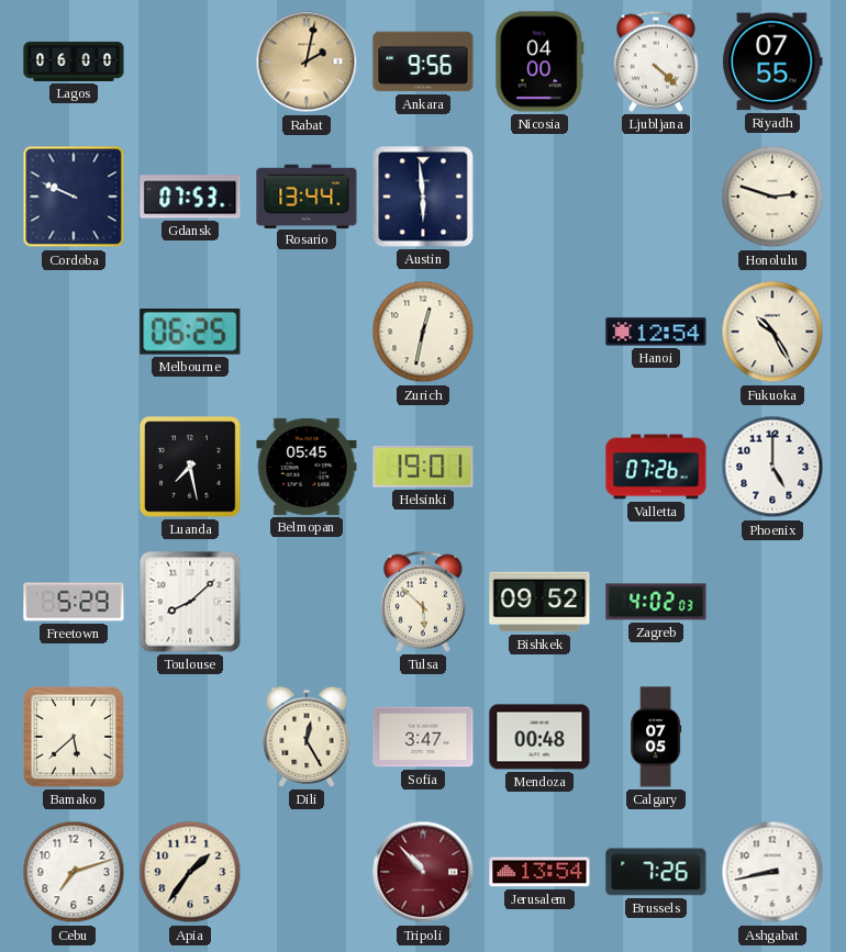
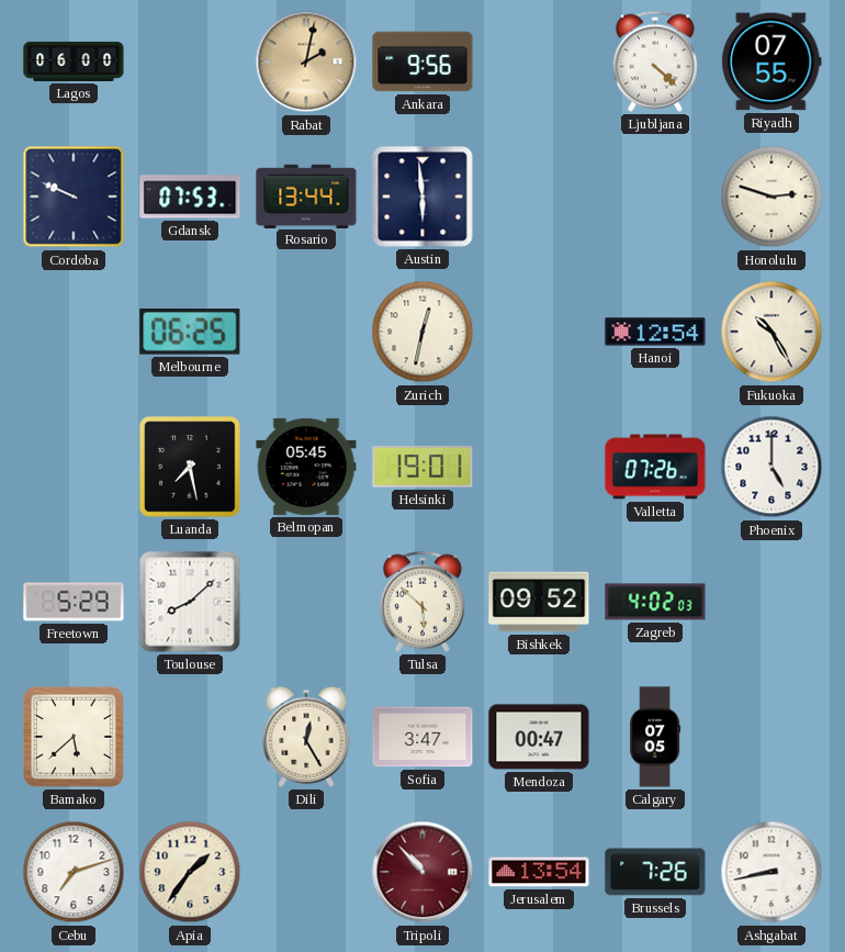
Nicosia: 04:00 -> none (539, 61)
Mendoza: 00:48 -> 00:47 (539, 737)
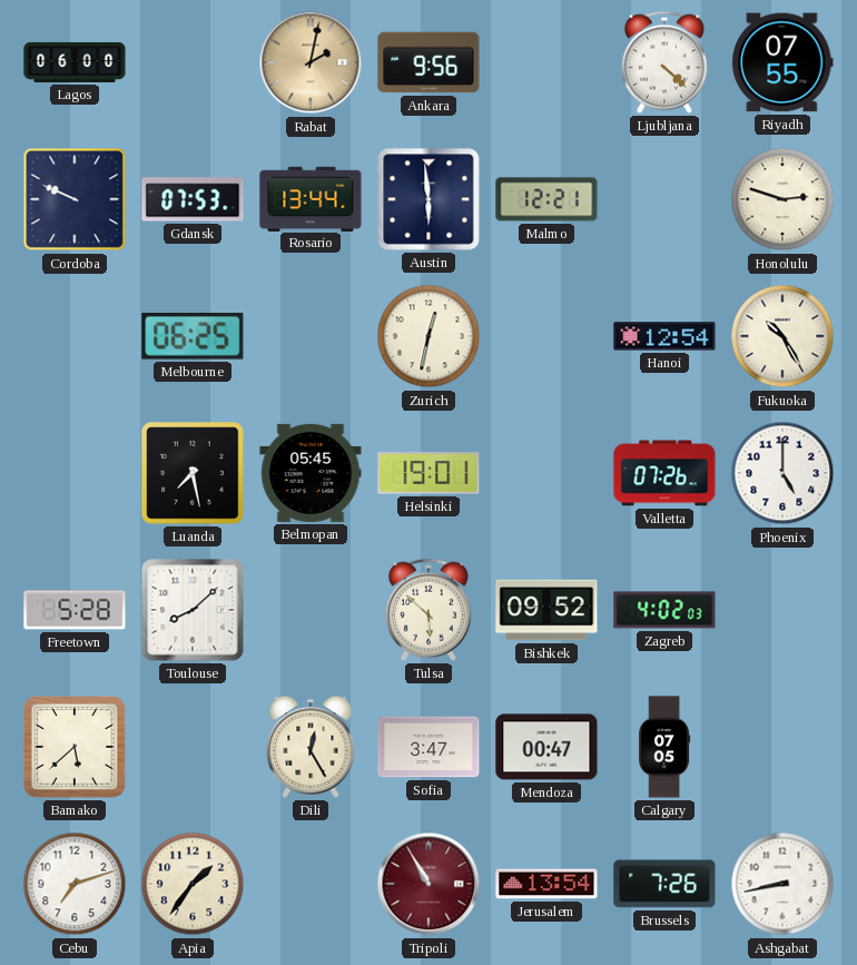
Malmo: none -> 12:21 (546, 199)
Freetown: 5:29 -> 5:28 (75, 610)
Tripoli: 10:53 -> 10:55 (428, 884)
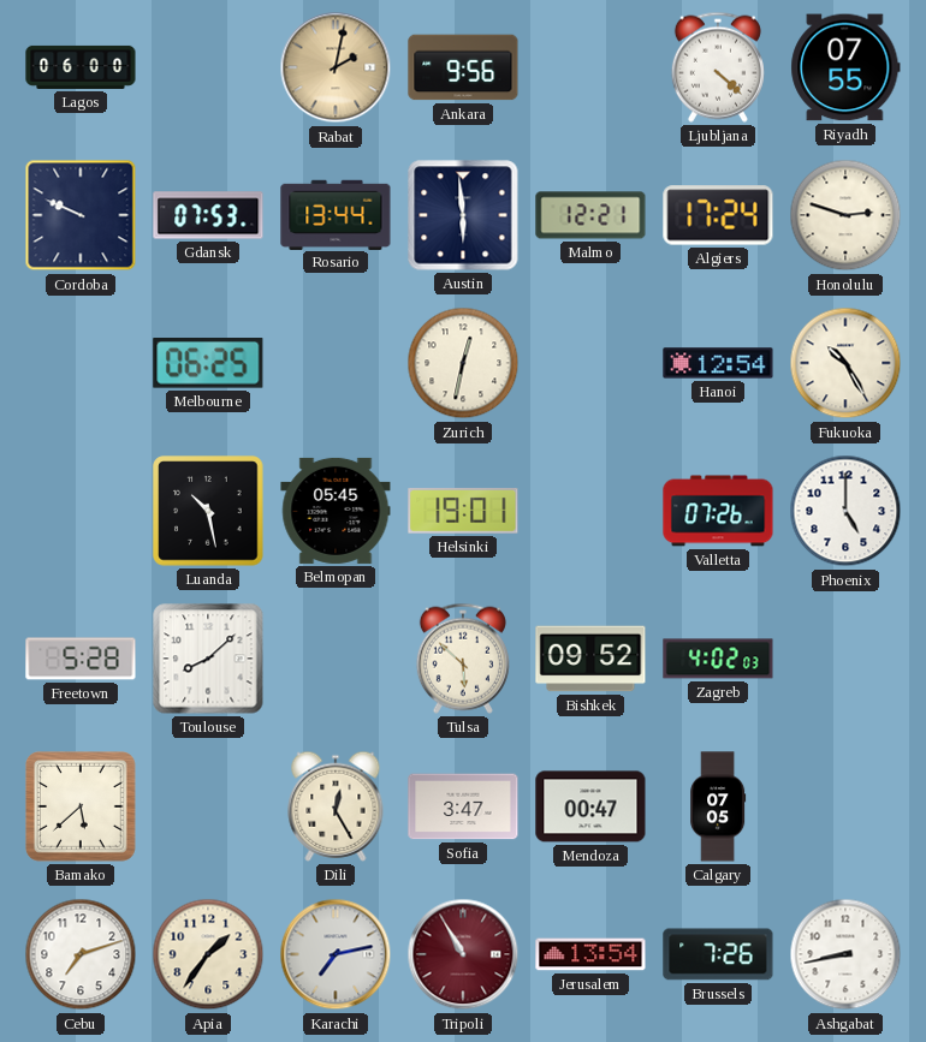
Algiers: none -> 17:24 (718, 215)
Luanda: 7:28 -> 10:28 (208, 511)
Karachi: none -> 7:13 (336, 954)
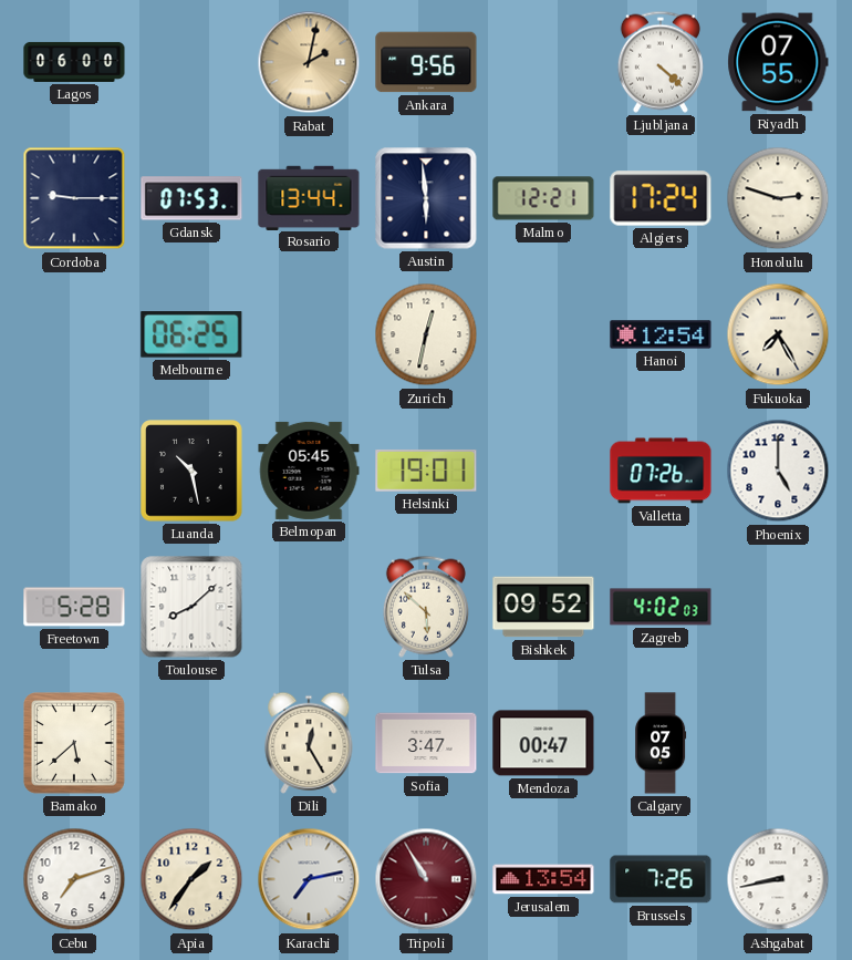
Cordoba: 9:49 -> 9:15 (74, 198)
Fukuoka: 10:25 -> 7:25 (778, 334)
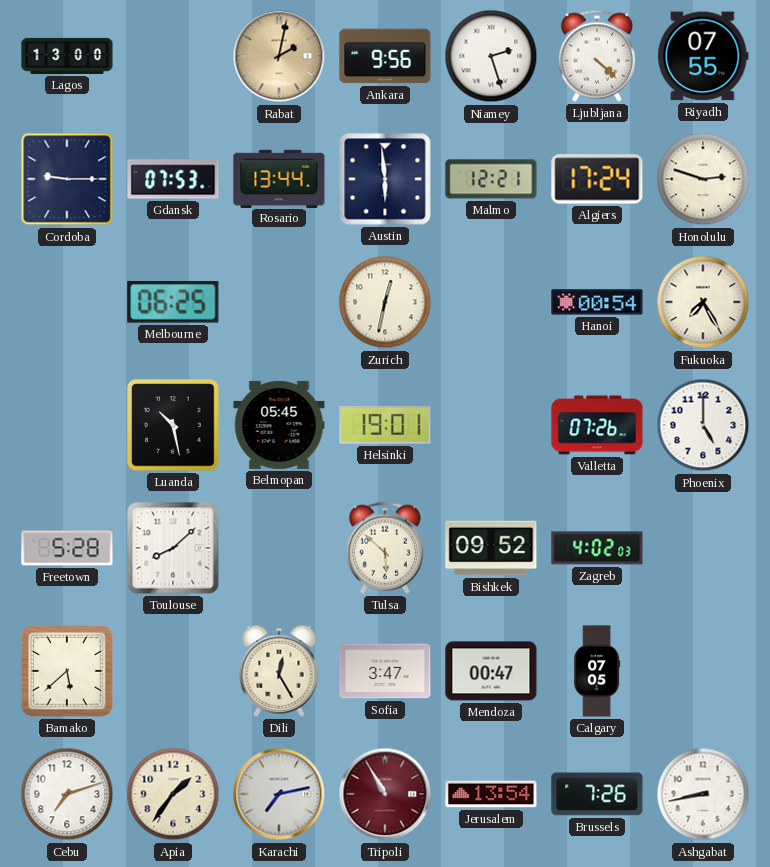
Lagos: 06:00 -> 13:00 (67, 56)
Niamey: none -> 2:27 (491, 56)
Hanoi: 12:54 -> 00:54 (597, 302)
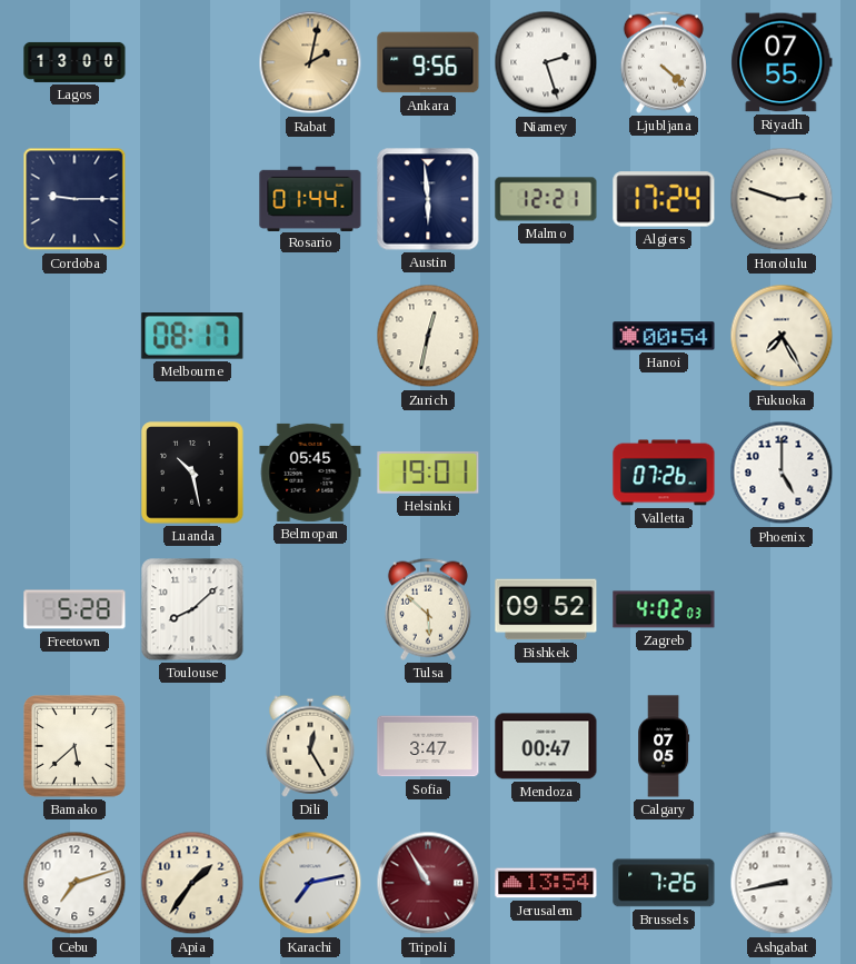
Gdansk: 07:53 -> none (173, 179)
Rosario: 13:44 -> 01:44 (310, 198)
Melbourne: 06:25 -> 08:17 (192, 337)
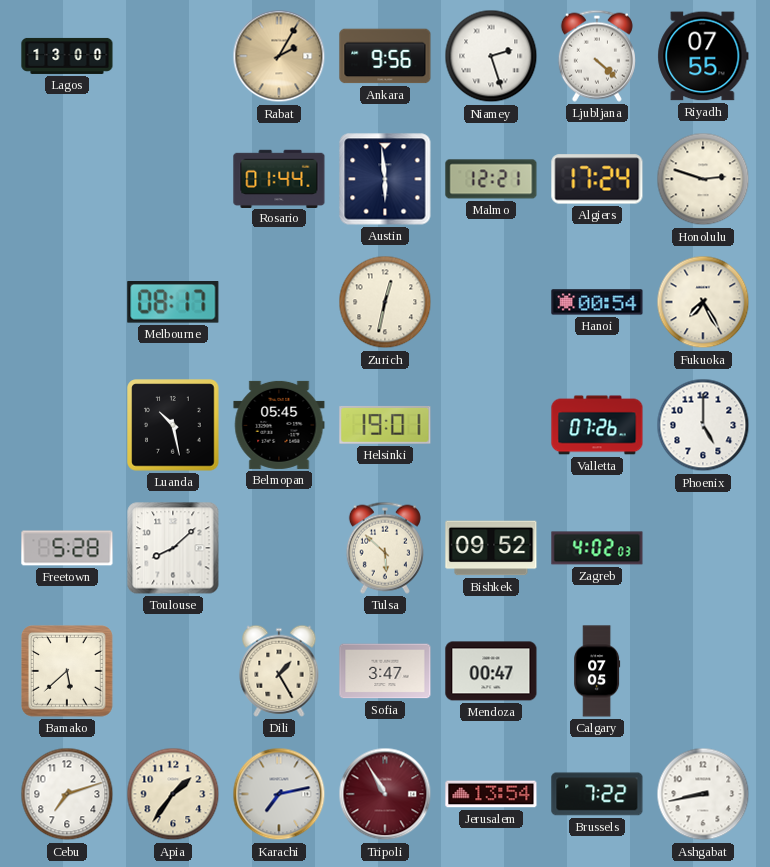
Rabat: 2:02 -> 2:05 (279, 56)
Cordoba: 9:15 -> none (74, 199)
Dili: 12:25 -> 1:25 (279, 671)
Brussels: 7:26 -> 7:22 (597, 794)
